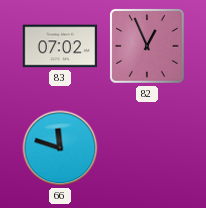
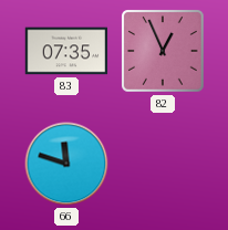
83: 07:02 -> 07:35 (66, 51)
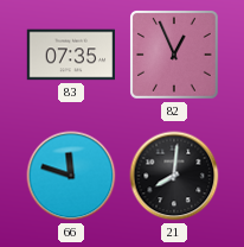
21: none -> 8:01 (174, 176)
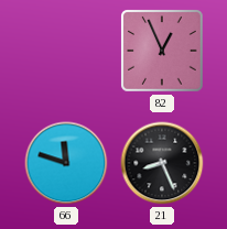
83: 07:35 -> none (71, 55)
21: 8:01 -> 8:26 (162, 163)
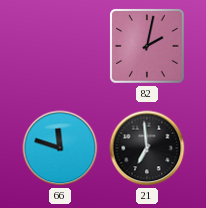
82: 12:56 -> 2:02 (147, 46)
21: 8:26 -> 6:59 (147, 148)
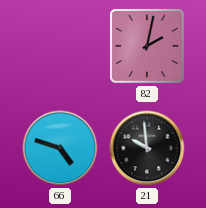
66: 11:48 -> 4:48 (60, 148)
21: 6:59 -> 9:59 (147, 148)
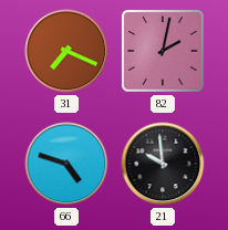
31: none -> 7:19 (66, 51)
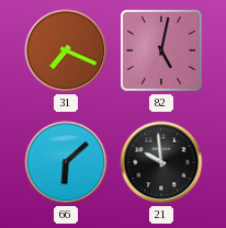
82: 2:02 -> 5:02 (161, 50)
66: 4:48 -> 6:08 (66, 162)
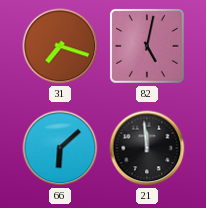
31: 7:19 -> 7:18 (60, 46)
21: 9:59 -> 11:59 (147, 148)
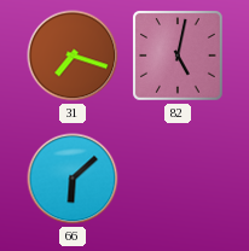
21: 11:59 -> none (147, 148)
